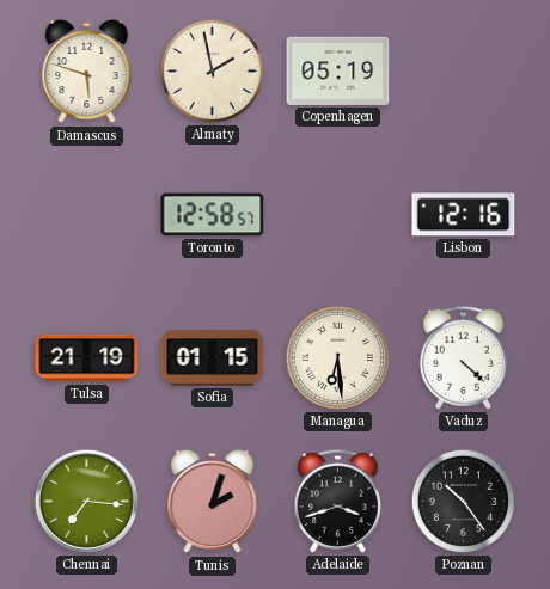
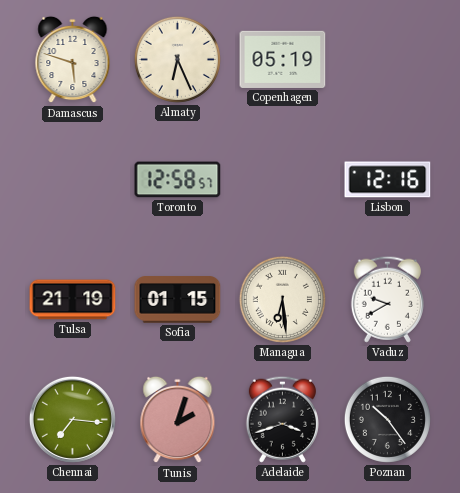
Almaty: 1:58 -> 6:26 (177, 59)
Vaduz: 4:22 -> 9:40 (387, 299)
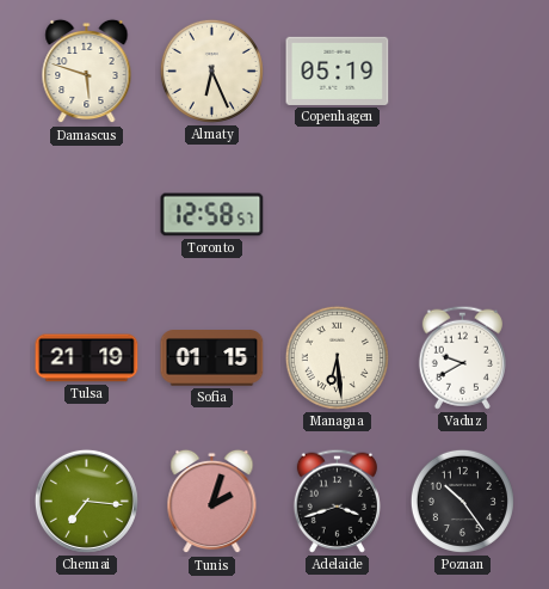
Lisbon: 12:16 -> none (388, 180)
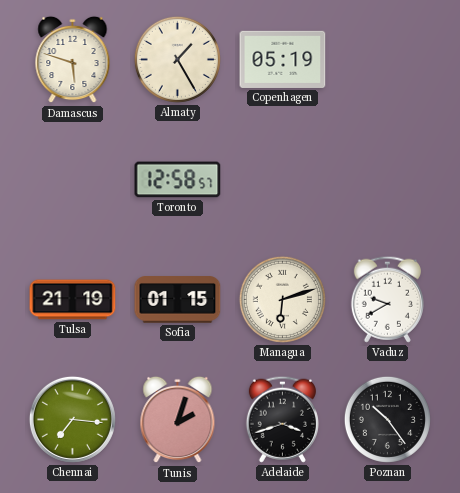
Almaty: 6:26 -> 1:25 (177, 59)
Managua: 6:29 -> 6:12 (282, 299)
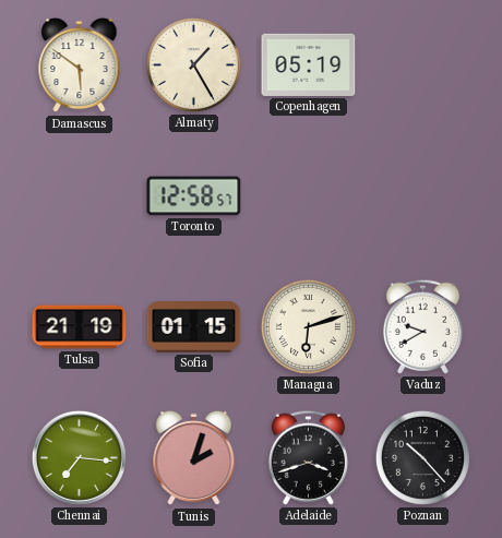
Damascus: 5:48 -> 5:51 (80, 65)
Poznan: 10:24 -> 10:23 (422, 457)
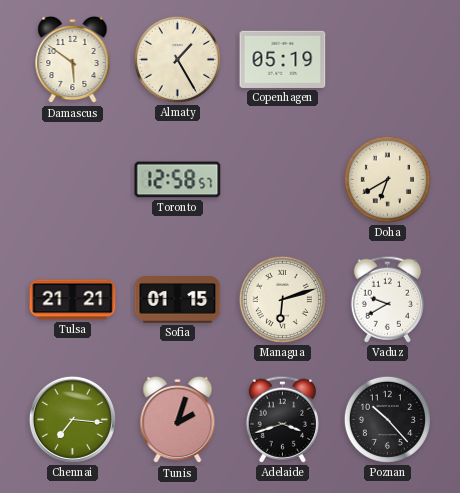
Doha: none -> 6:40 (387, 179)
Tulsa: 21:19 -> 21:21 (73, 300)
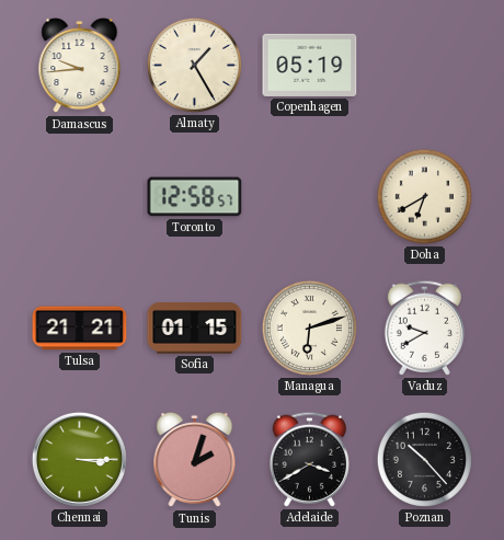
Damascus: 5:51 -> 9:44 (80, 66)
Chennai: 7:16 -> 3:15 (79, 459)
Adelaide: 3:42 -> 3:40 (309, 459)
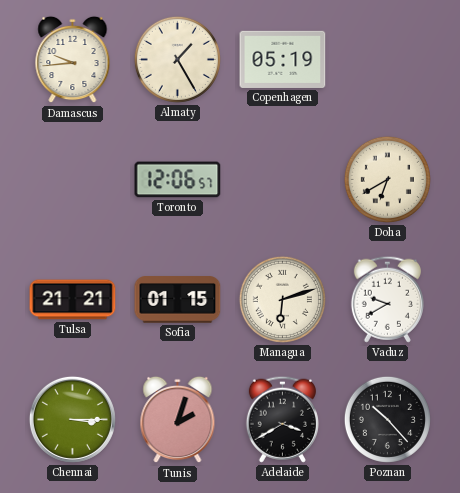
Toronto: 12:58 -> 12:06 (178, 180)
